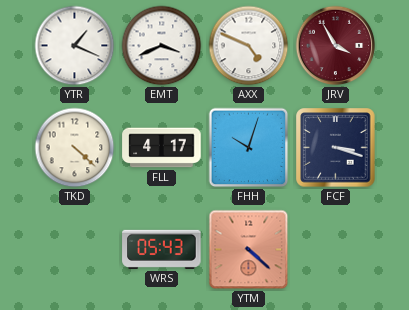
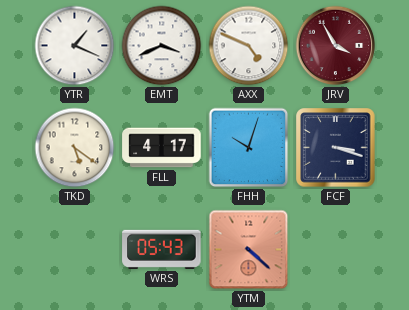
TKD: 4:22 -> 5:21 (75, 148)
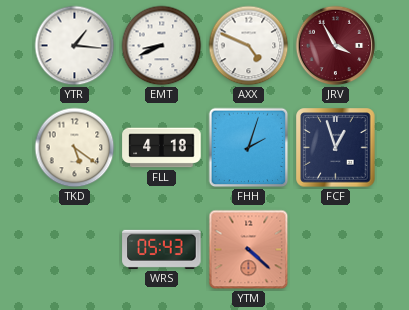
YTR: 1:19 -> 1:16 (75, 46)
EMT: 3:41 -> 8:41 (162, 46)
FLL: 4:17 -> 4:18 (162, 148)
FHH: 10:03 -> 2:03 (249, 148)
FCF: 3:18 -> 12:57 (336, 148)
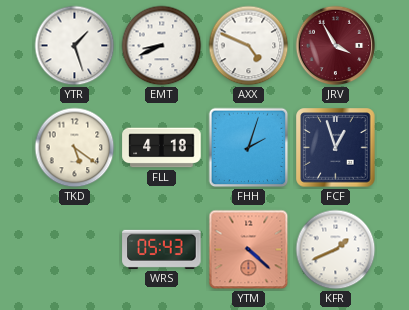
YTR: 1:16 -> 1:27 (75, 46)
KFR: none -> 1:41 (336, 250)
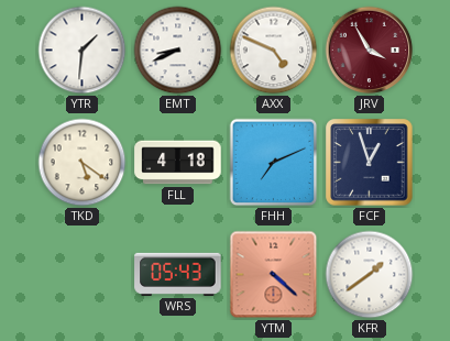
YTR: 1:27 -> 1:31 (83, 51)
FHH: 2:03 -> 7:11 (274, 163)
KFR: 1:41 -> 1:39 (370, 275)
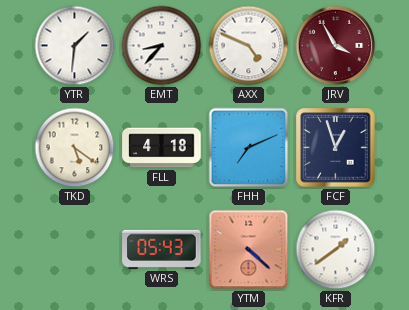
EMT: 8:41 -> 8:37 (162, 46)
